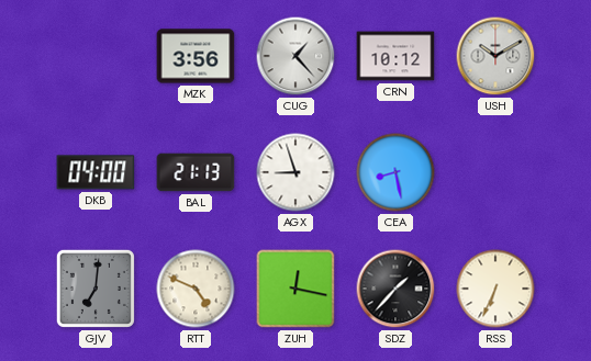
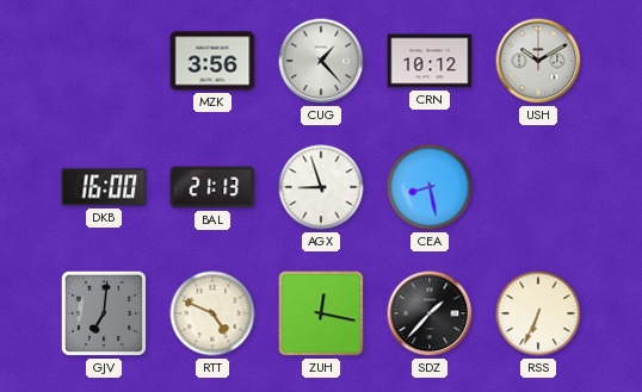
DKB: 04:00 -> 16:00 (104, 187)
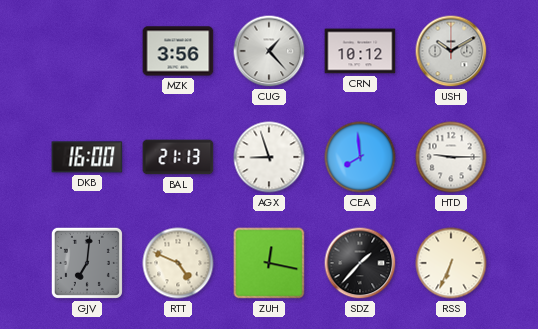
CEA: 8:28 -> 7:59 (360, 157)
HTD: none -> 9:15 (451, 157)
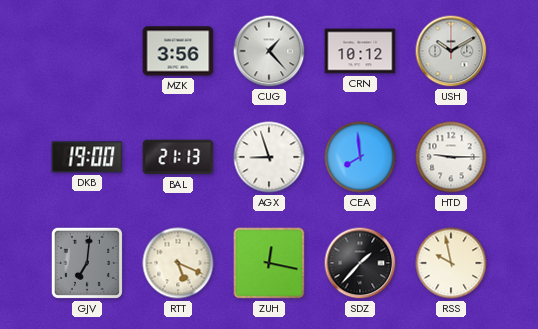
DKB: 16:00 -> 19:00 (87, 157)
RTT: 4:49 -> 5:19 (178, 263)
RSS: 6:34 -> 9:58 (451, 263)
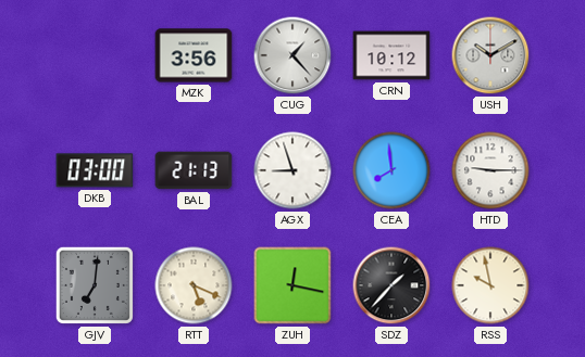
DKB: 19:00 -> 03:00 (95, 170)
